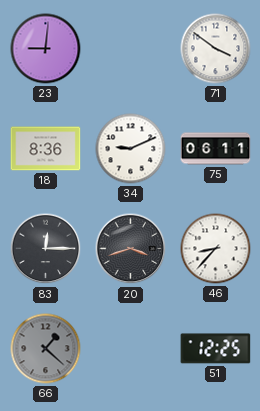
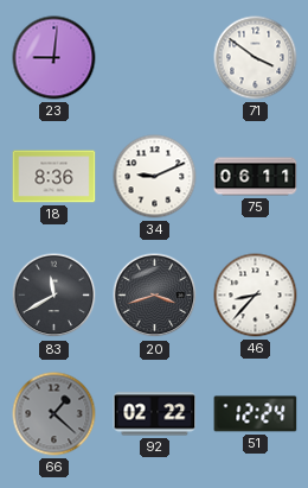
83: 12:15 -> 11:40 (54, 296)
92: none -> 02:22 (155, 414)
51: 12:25 -> 12:24 (256, 414)
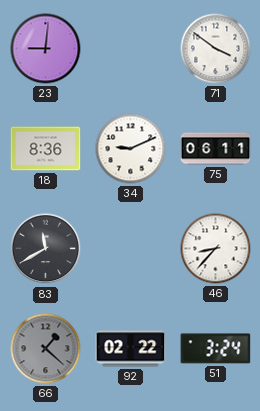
20: 3:42 -> none (155, 296)
51: 12:24 -> 3:24 (216, 349)
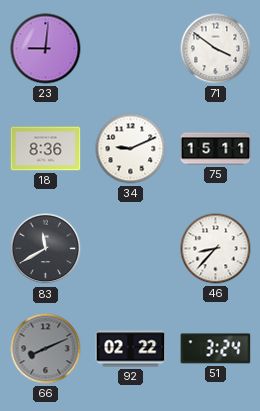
75: 06:11 -> 15:11 (216, 149)
66: 1:22 -> 8:11 (46, 349)
